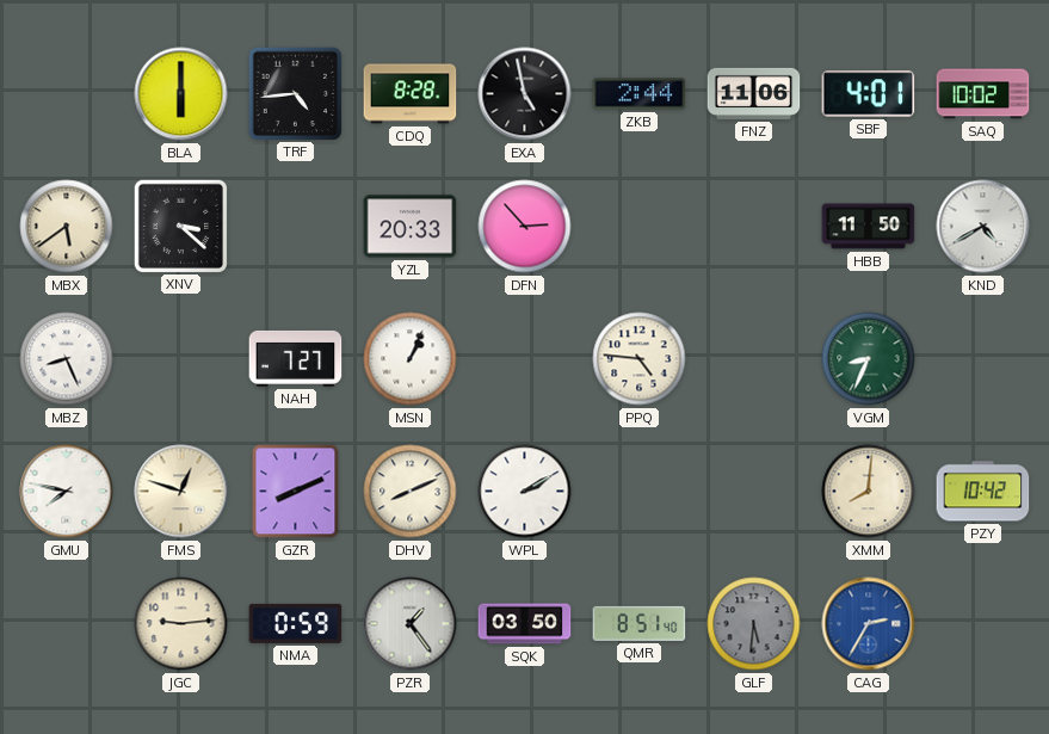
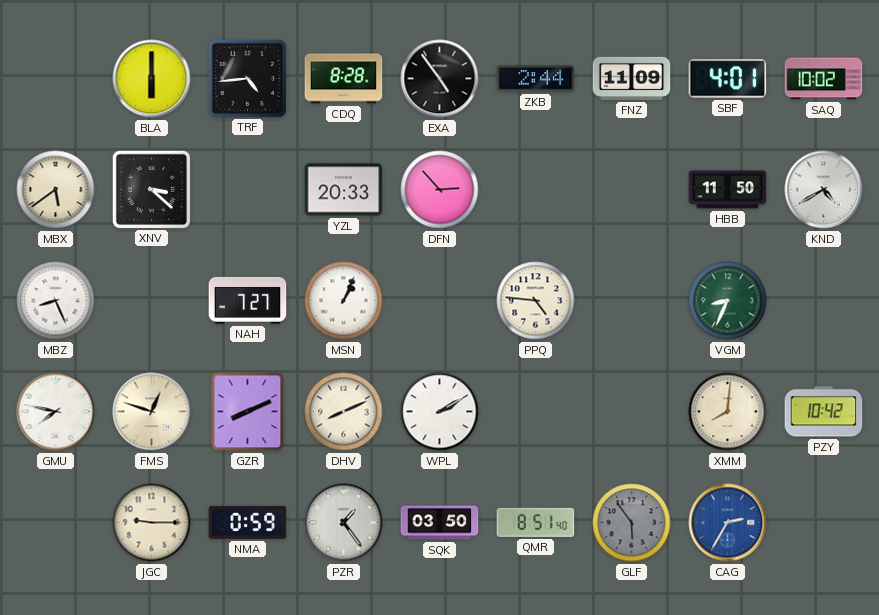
EXA: 4:58 -> 4:54 (440, 79)
FNZ: 11:06 -> 11:09 (632, 78)
JGC: 9:14 -> 9:15 (152, 523)
GLF: 5:31 -> 5:54 (632, 523)
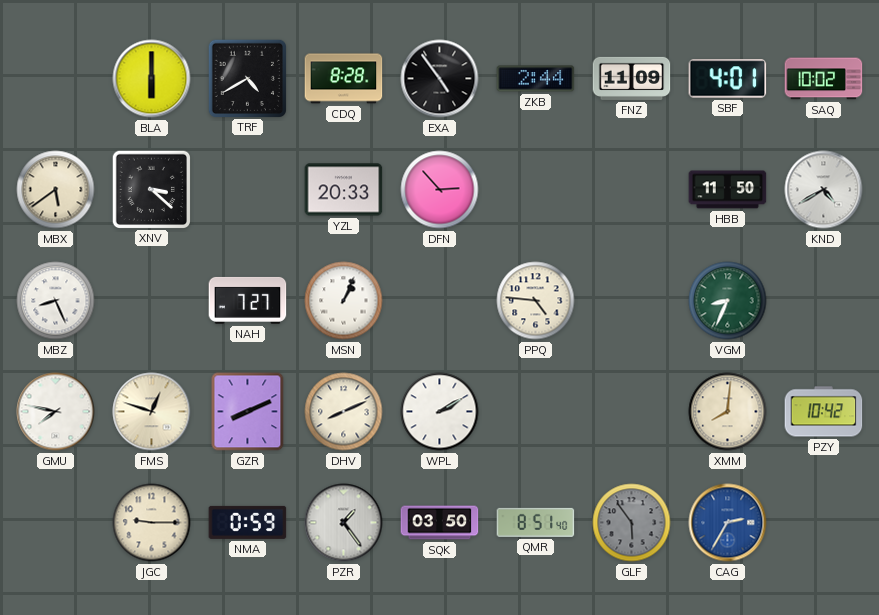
TRF: 4:44 -> 4:40 (247, 78)
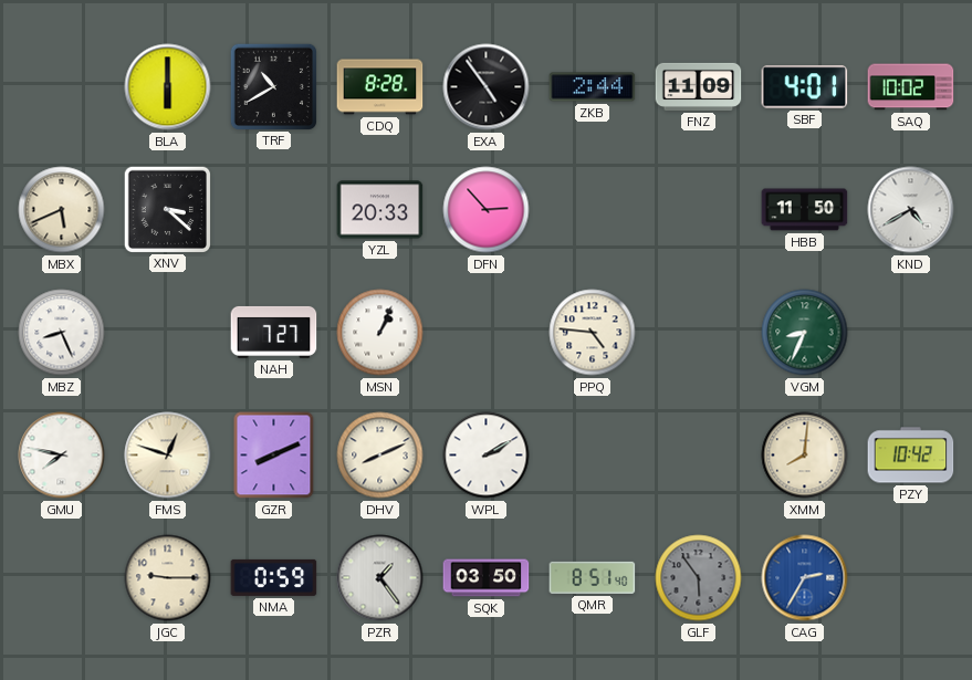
TRF: 4:40 -> 10:40 (273, 86)
MBX: 5:39 -> 5:41 (62, 210)
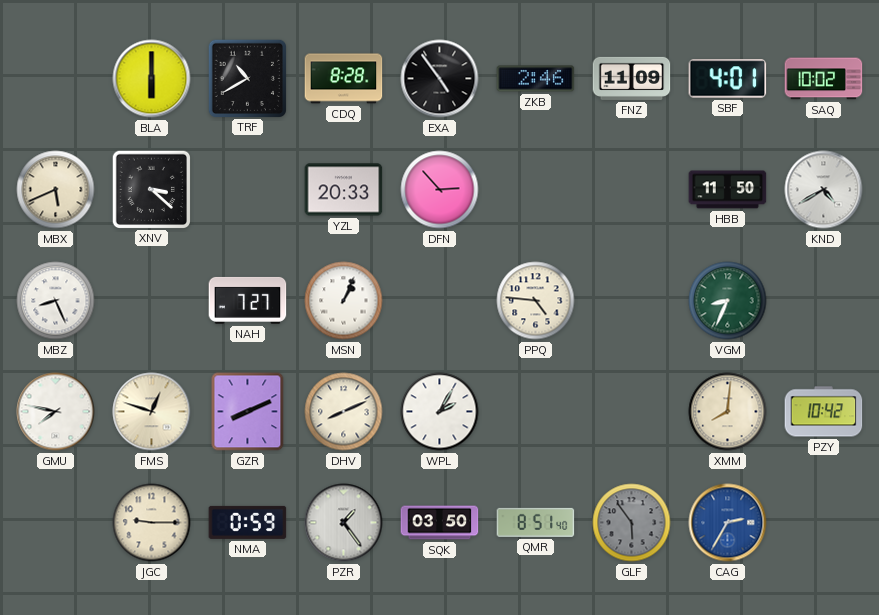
ZKB: 2:44 -> 2:46 (536, 79)
WPL: 2:10 -> 2:05 (440, 412)
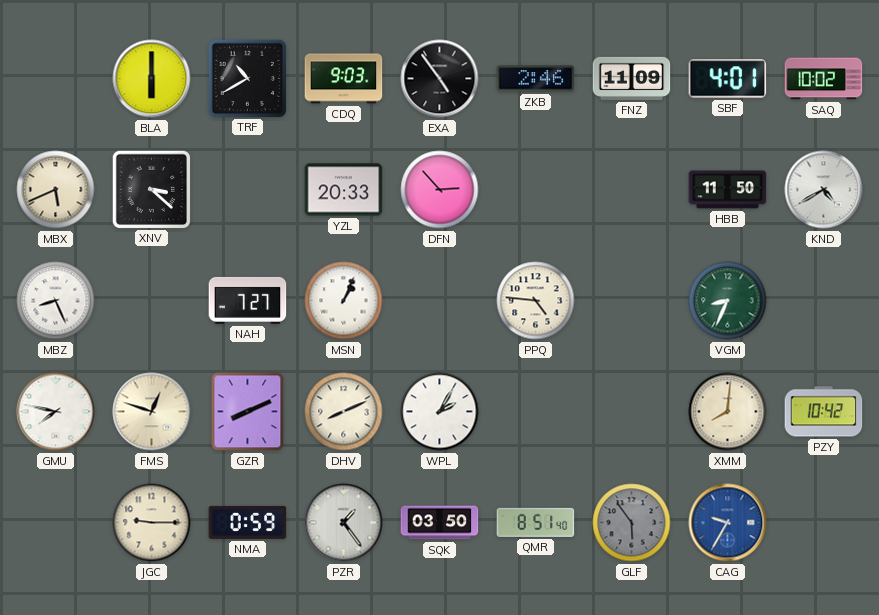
CDQ: 8:28 -> 9:03 (344, 79)
CAG: 2:35 -> 9:35 (728, 523)
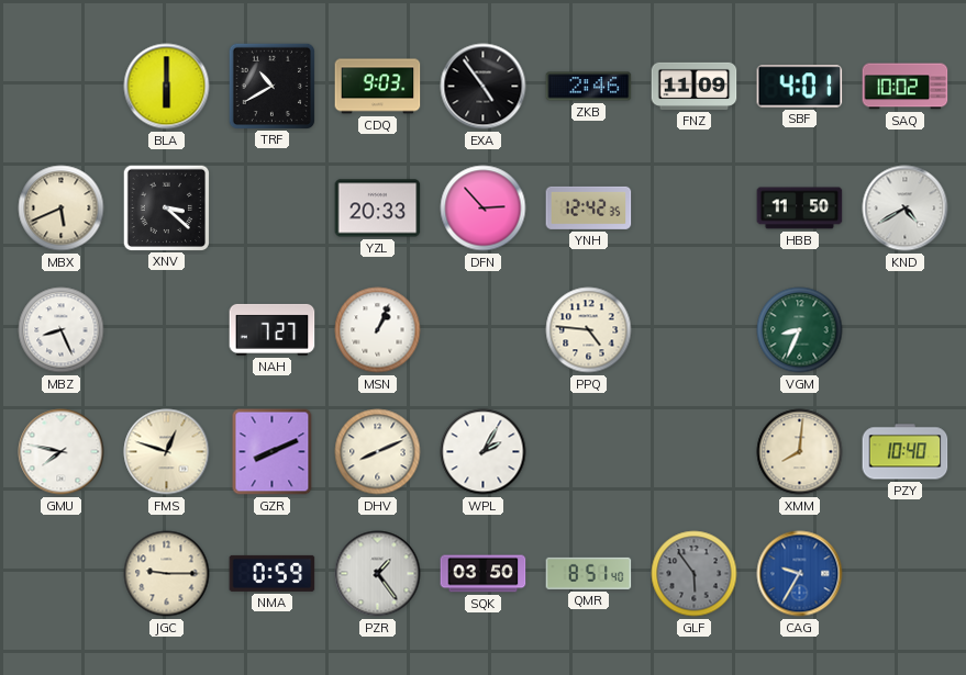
YNH: none -> 12:42 (589, 207)
PZY: 10:42 -> 10:40 (906, 452)
